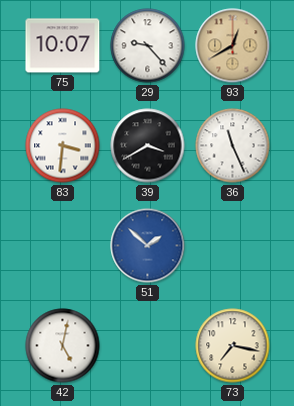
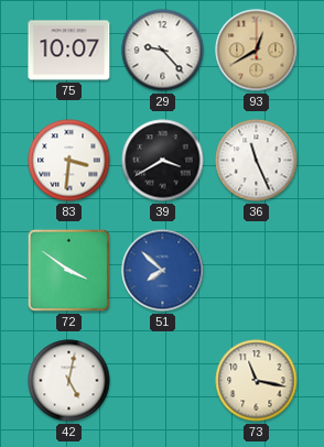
72: none -> 3:51 (68, 270)
51: 1:52 -> 7:52 (163, 271)
73: 7:17 -> 11:17 (257, 381)
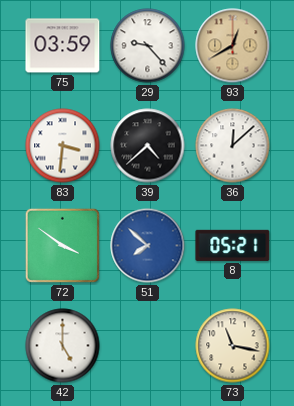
75: 10:07 -> 03:59 (63, 46)
39: 3:40 -> 4:38 (148, 146)
36: 11:26 -> 12:08 (233, 146)
8: none -> 05:21 (233, 245)
42: 5:02 -> 5:00 (63, 346)
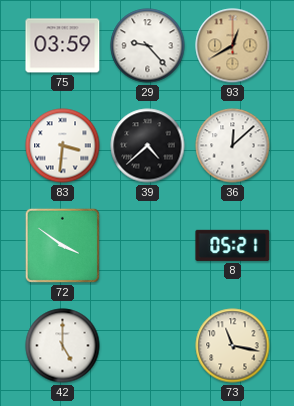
51: 7:52 -> none (148, 246)
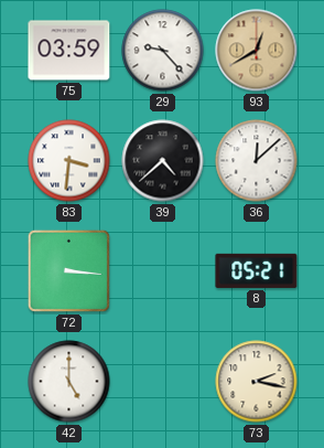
72: 3:51 -> 3:16 (68, 270)
73: 11:17 -> 2:17 (257, 382)
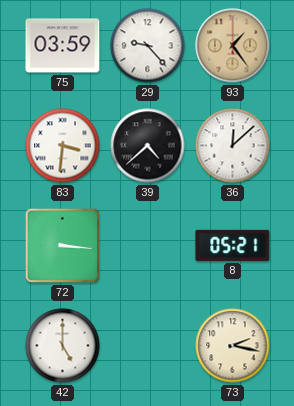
93: 12:40 -> 1:24 (233, 46)
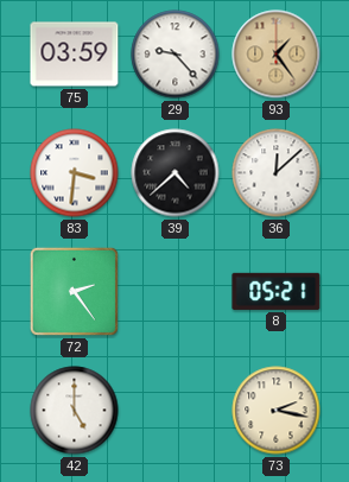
72: 3:16 -> 2:24 (74, 291)
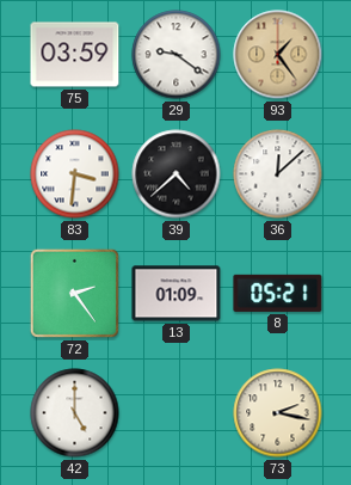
29: 9:23 -> 9:21 (177, 55)
13: none -> 01:09 (177, 294)
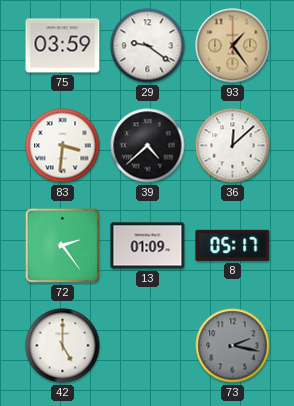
8: 05:21 -> 05:17 (233, 245)
73 dial: cream -> grey (233, 346)
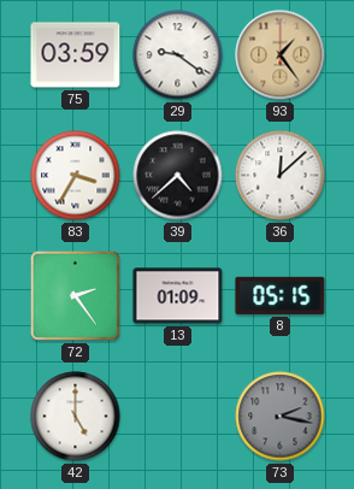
83: 3:31 -> 3:35 (76, 176)
8: 05:17 -> 05:15 (281, 295)
